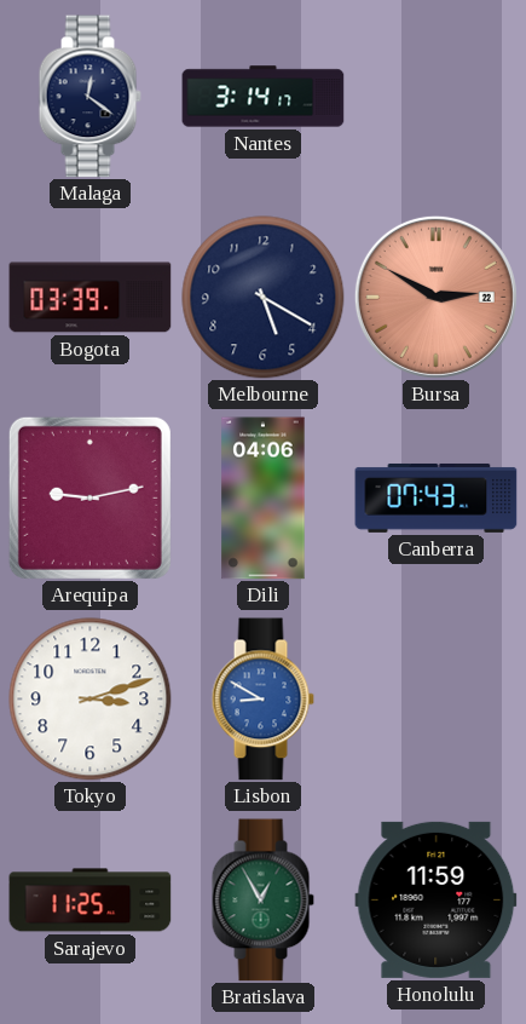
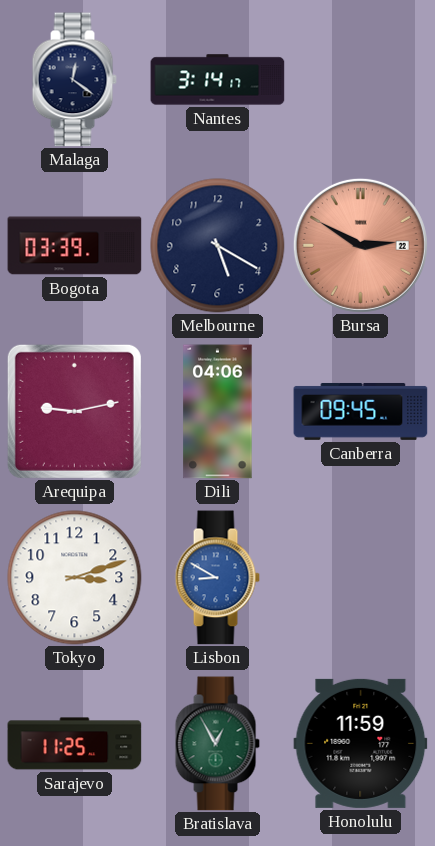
Canberra: 07:43 -> 09:45 (361, 411)
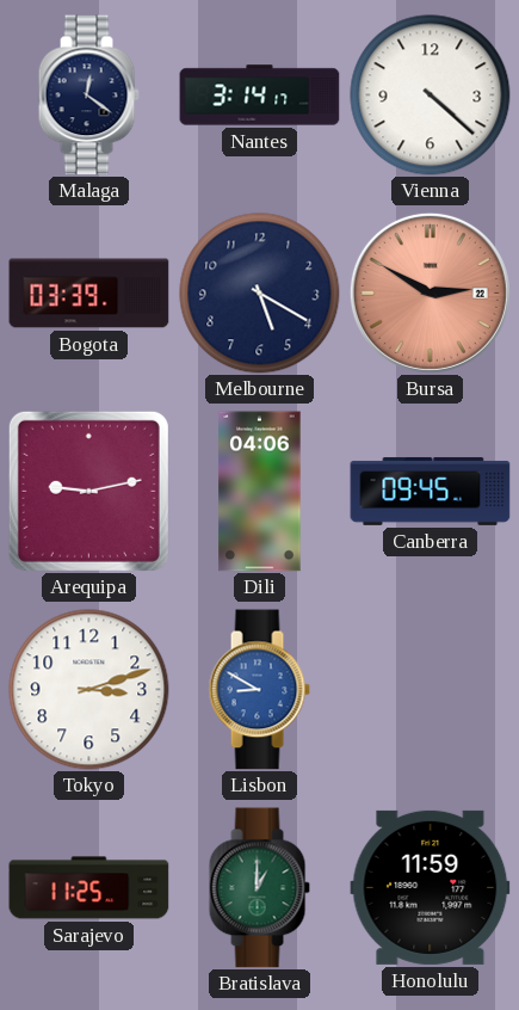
Vienna: none -> 4:22 (431, 96)
Bratislava: 12:55 -> 1:00 (259, 888)
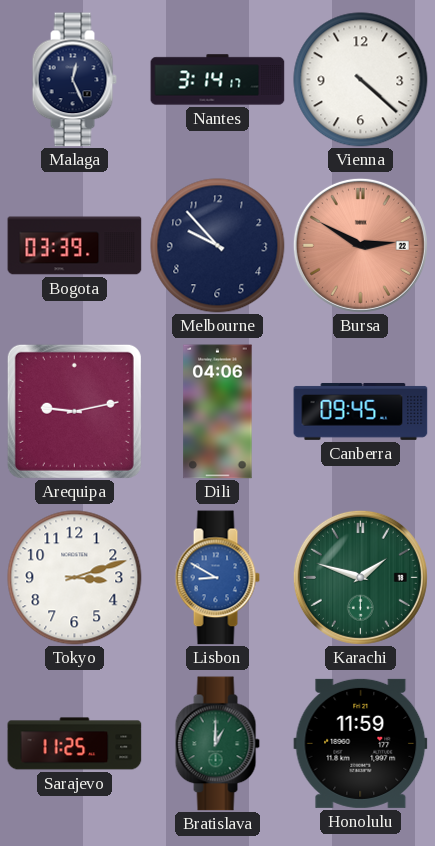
Malaga: 12:21 -> 12:26 (74, 80)
Melbourne: 5:20 -> 9:53 (218, 246)
Karachi: none -> 1:48 (360, 577)
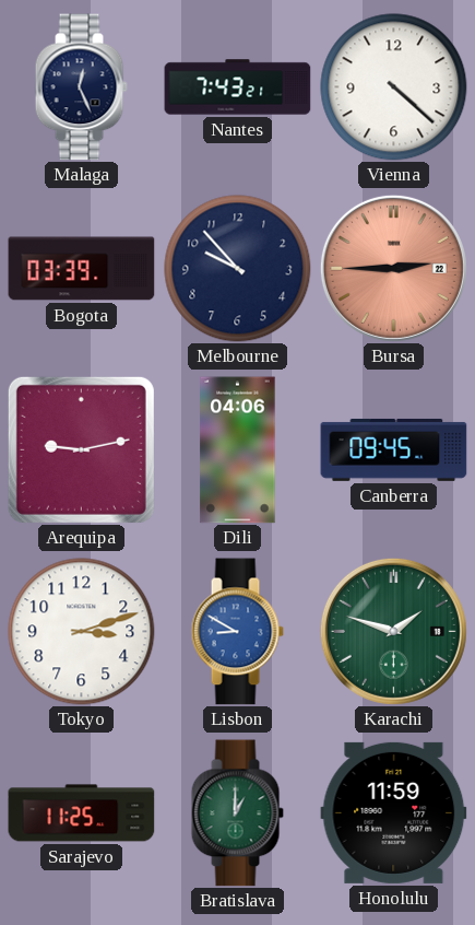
Nantes: 3:14 -> 7:43 (238, 87)
Bursa: 2:50 -> 2:45 (393, 268)
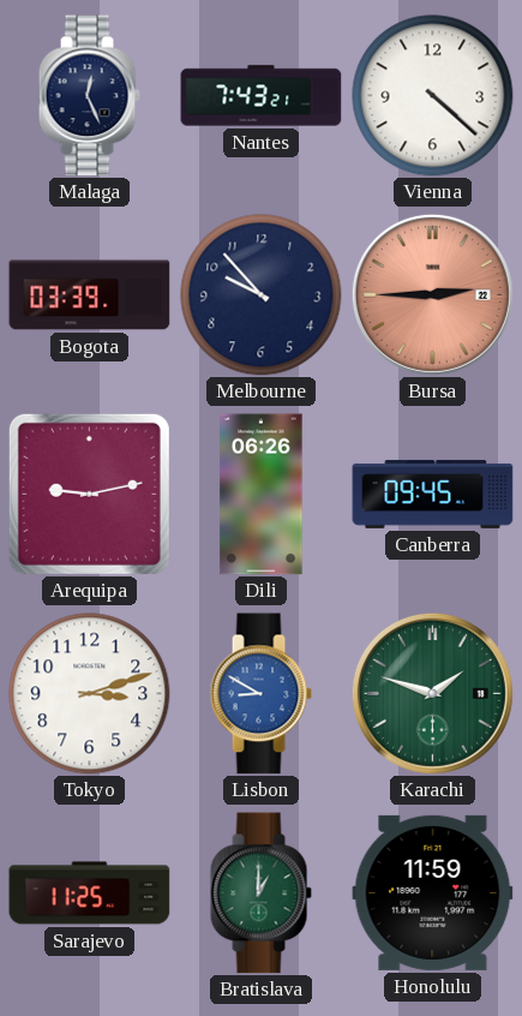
Dili: 04:06 -> 06:26 (262, 495)
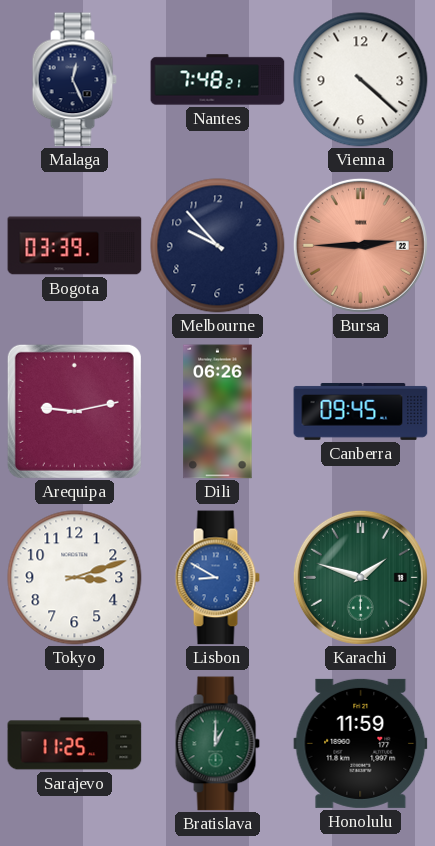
Nantes: 7:43 -> 7:48 (218, 80)
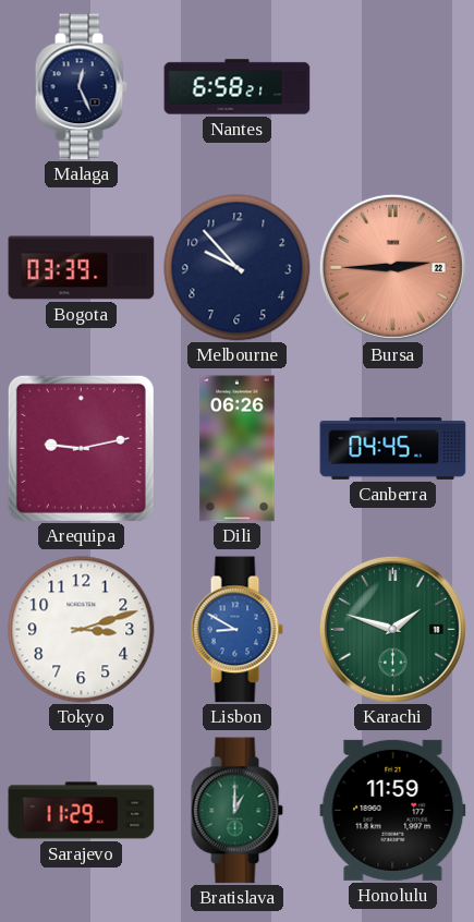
Nantes: 7:48 -> 6:58 (238, 87)
Vienna: 4:22 -> none (361, 80)
Canberra: 09:45 -> 04:45 (393, 448)
Sarajevo: 11:25 -> 11:29 (82, 811)
